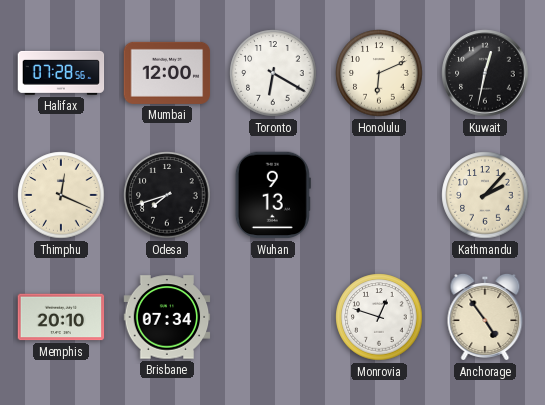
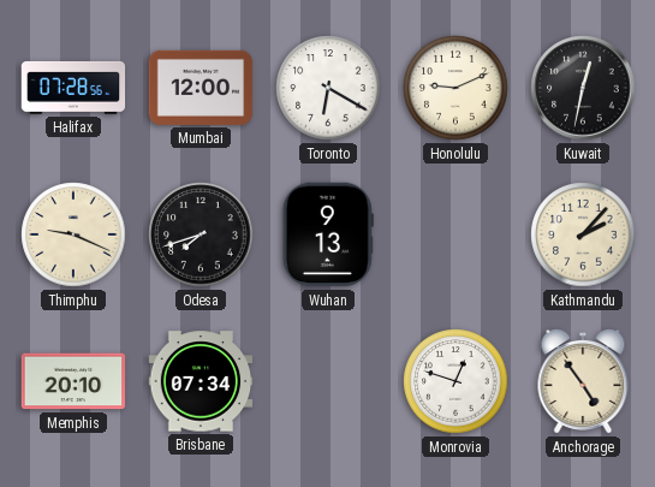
Honolulu: 6:11 -> 9:11 (455, 88)
Thimphu: 12:19 -> 9:19 (73, 234)
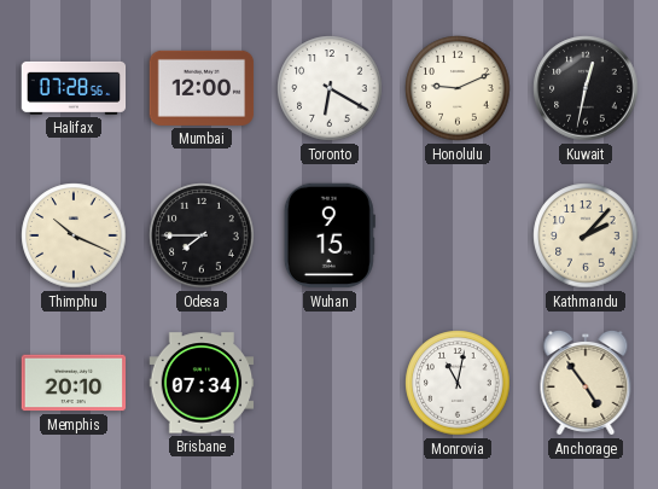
Thimphu: 9:19 -> 10:19 (74, 235)
Odesa: 7:42 -> 7:45 (202, 235)
Wuhan: 9:13 -> 9:15 (330, 235)
Monrovia: 12:48 -> 11:02 (458, 383)
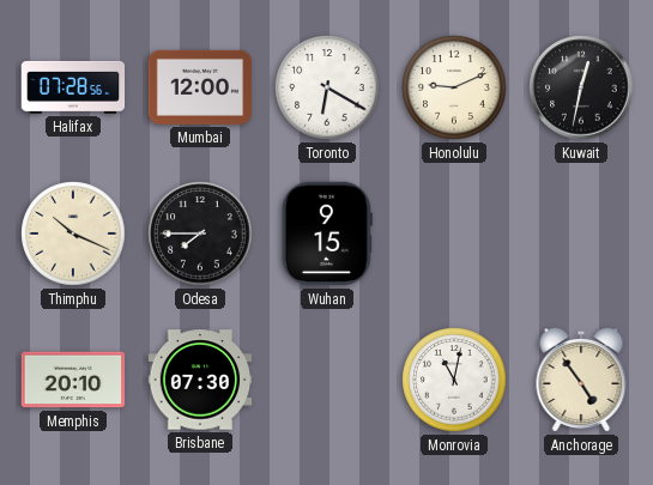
Kathmandu: 2:07 -> none (586, 235)
Brisbane: 07:34 -> 07:30 (200, 380)
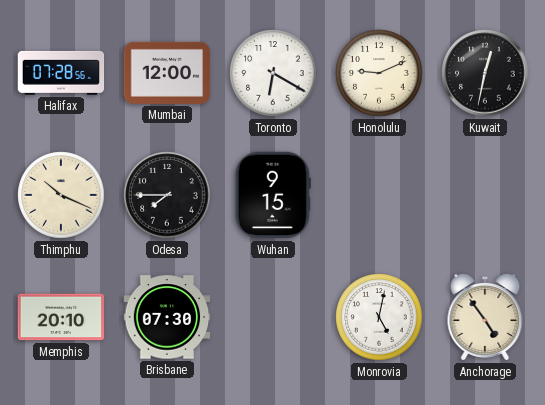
Monrovia: 11:02 -> 5:02 (379, 317)
